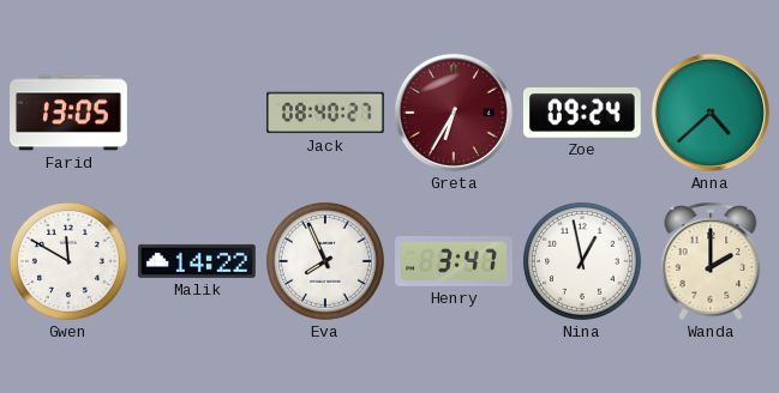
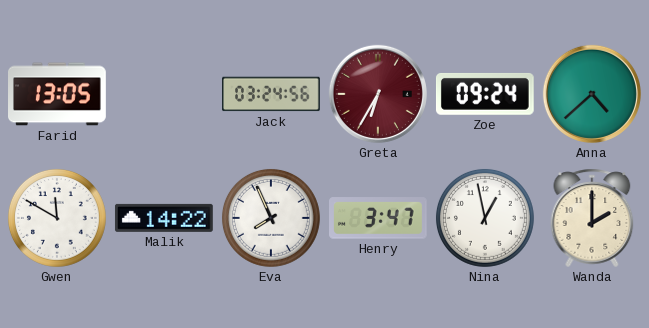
Jack: 08:40 -> 03:24 (271, 94)
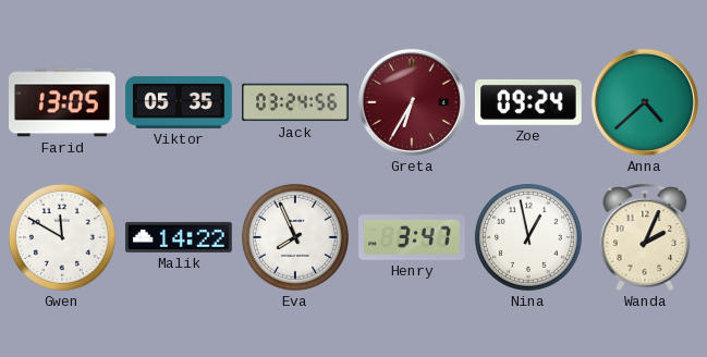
Viktor: none -> 05:35 (179, 102)
Wanda: 2:00 -> 2:04 (645, 237)
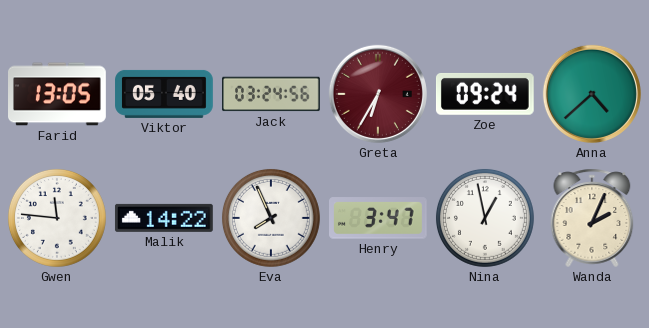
Viktor: 05:35 -> 05:40 (164, 94)
Gwen: 11:50 -> 11:46 (57, 218)
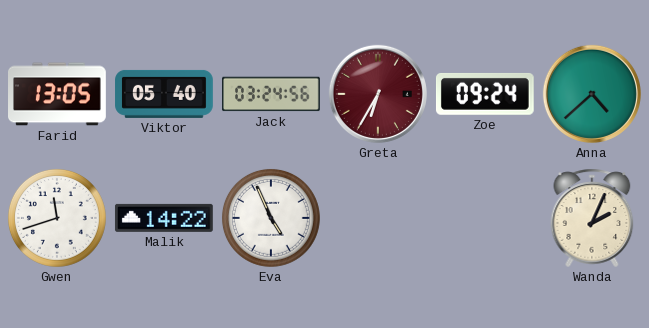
Gwen: 11:46 -> 11:42 (57, 218)
Eva: 7:56 -> 4:56 (271, 218)
Henry: 3:47 -> none (379, 218)
Nina: 12:58 -> none (485, 218)
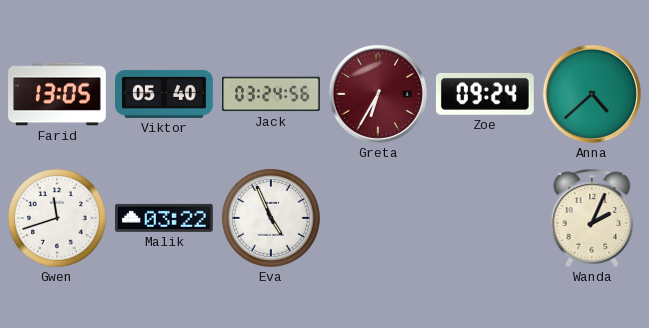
Malik: 14:22 -> 03:22 (164, 218)
